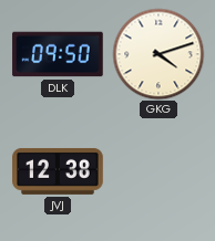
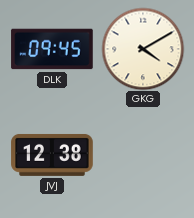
DLK: 09:50 -> 09:45 (52, 49)
GKG: 4:12 -> 4:10 (143, 49)
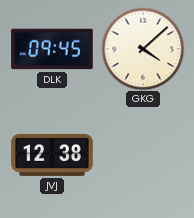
GKG: 4:10 -> 4:08 (143, 49)
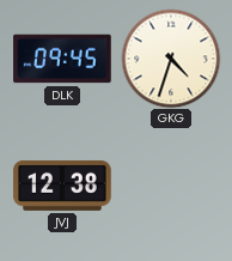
GKG: 4:08 -> 4:33 (171, 59)
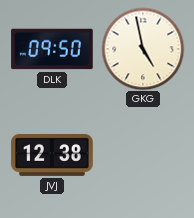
DLK: 09:45 -> 09:50 (52, 49)
GKG: 4:33 -> 4:58 (143, 49)
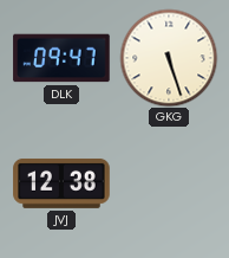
DLK: 09:50 -> 09:47 (61, 58)
GKG: 4:58 -> 5:27 (169, 58)
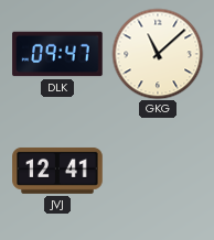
GKG: 5:27 -> 11:08 (158, 54)
JVJ: 12:38 -> 12:41 (57, 171)
